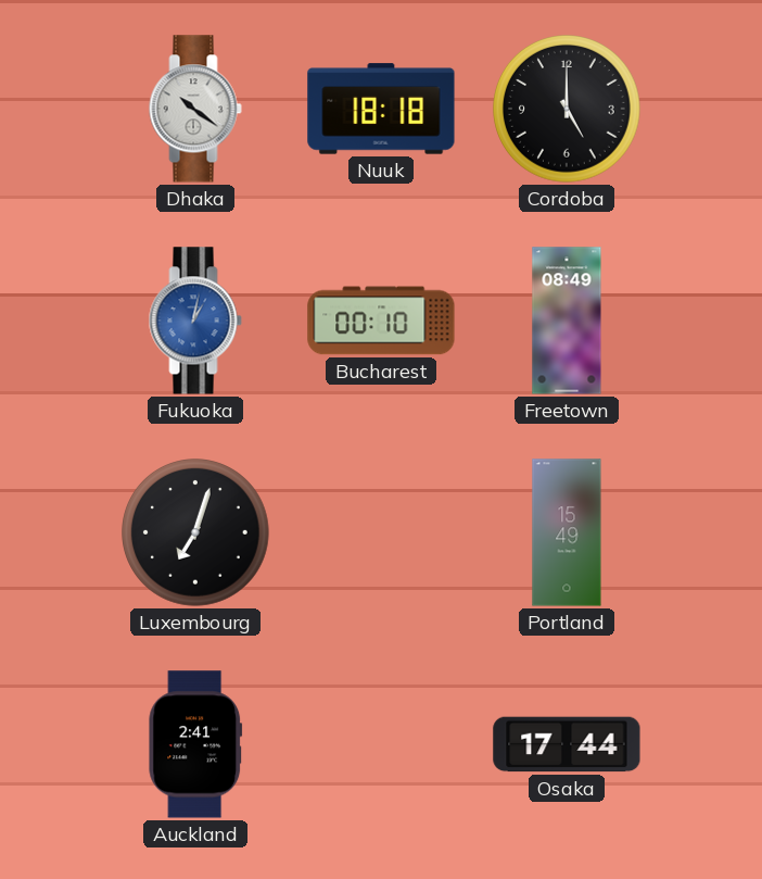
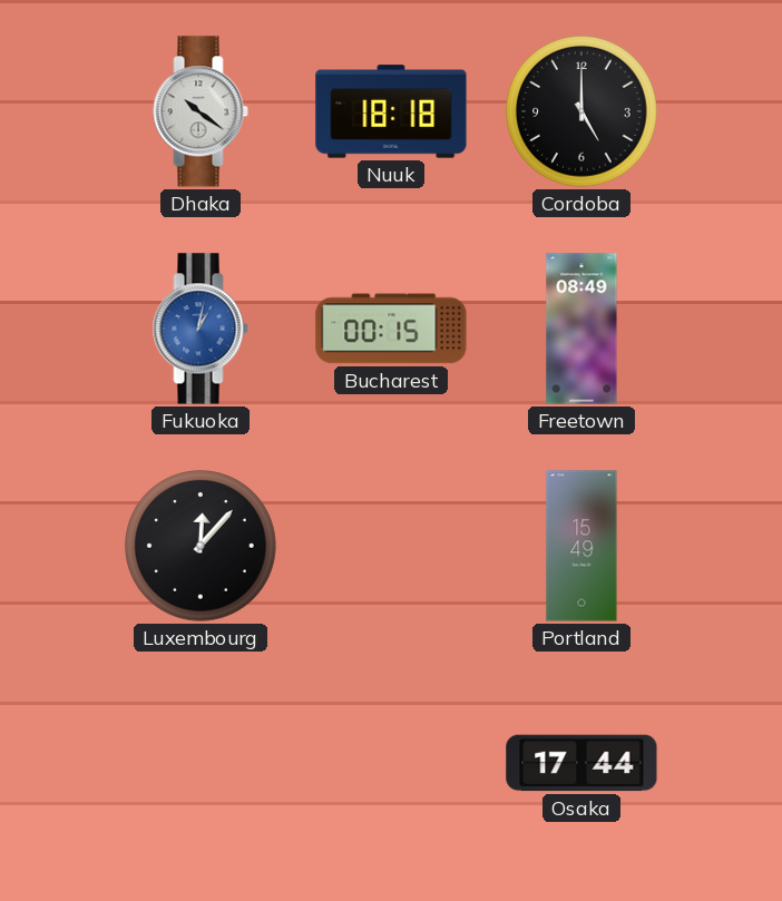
Bucharest: 00:10 -> 00:15 (391, 329)
Luxembourg: 7:03 -> 12:07 (202, 547)
Auckland: 2:41 -> none (195, 744)
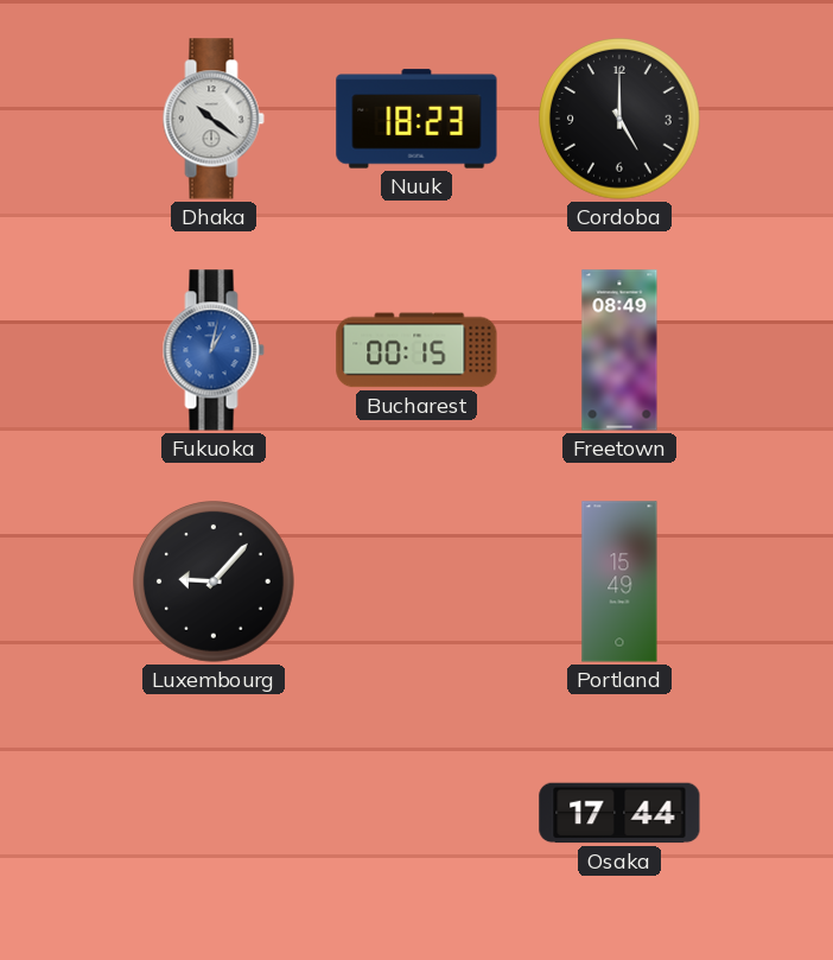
Nuuk: 18:18 -> 18:23 (416, 119)
Luxembourg: 12:07 -> 9:07 (215, 583)
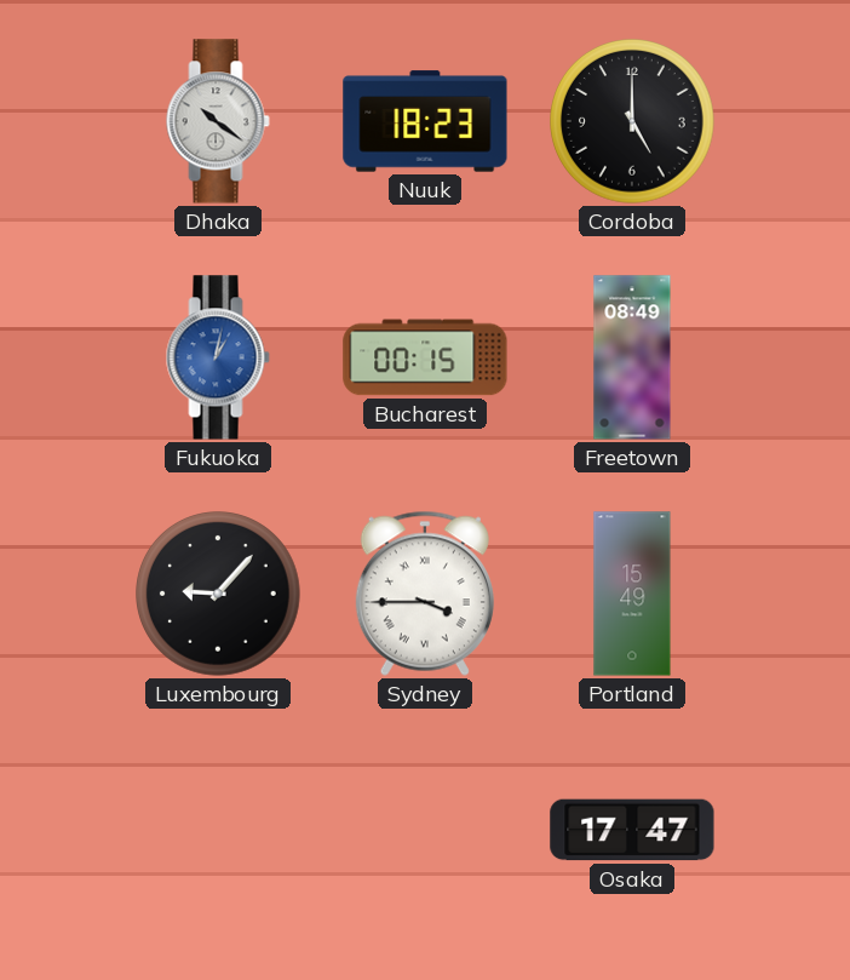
Sydney: none -> 3:45 (425, 594)
Osaka: 17:44 -> 17:47 (632, 830)
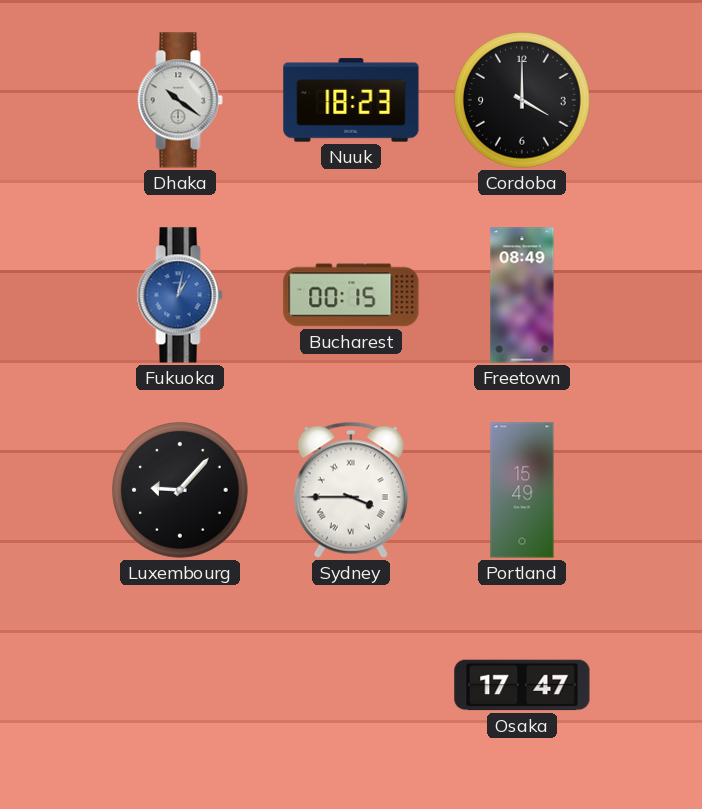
Cordoba: 5:00 -> 4:00 (523, 101)
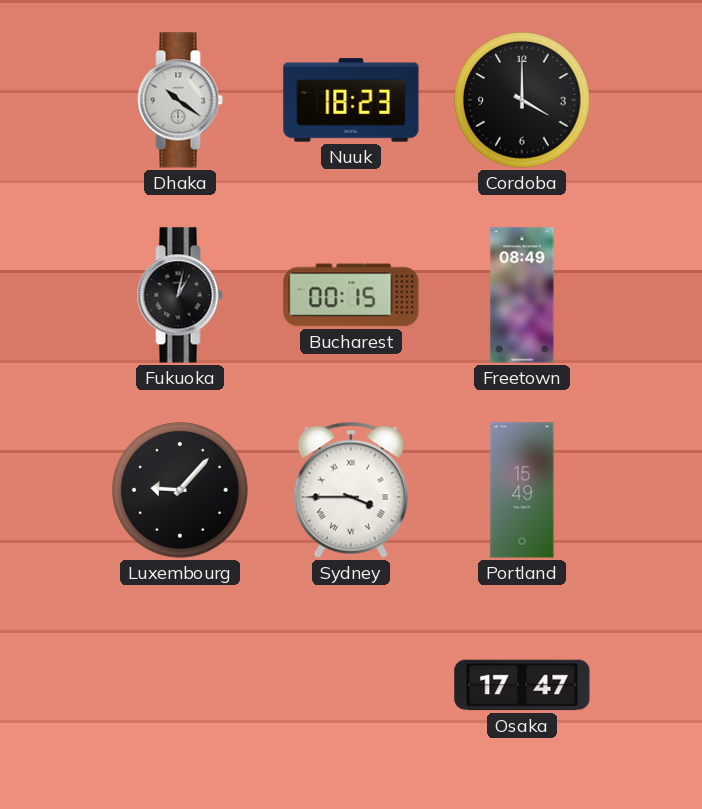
Fukuoka dial: blue -> black (180, 295)
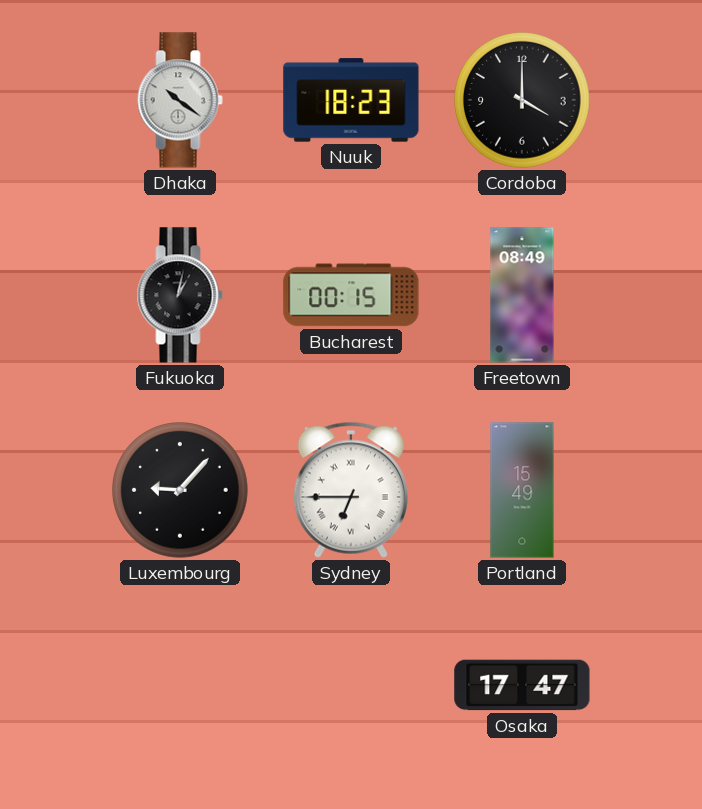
Sydney: 3:45 -> 6:45 (351, 490)
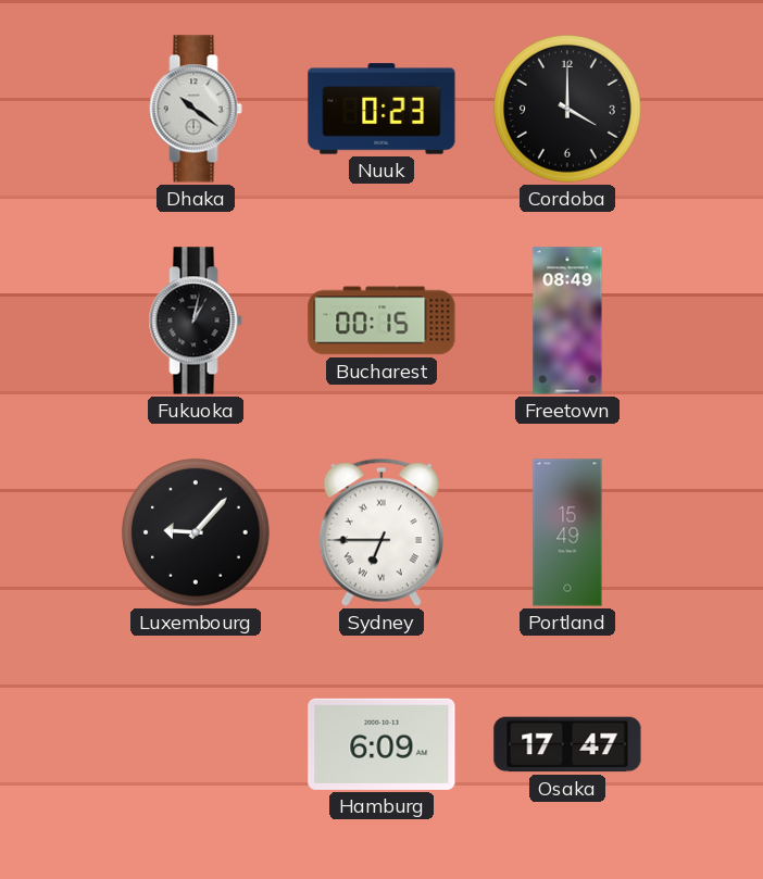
Nuuk: 18:23 -> 0:23 (381, 109)
Hamburg: none -> 6:09 (381, 744)
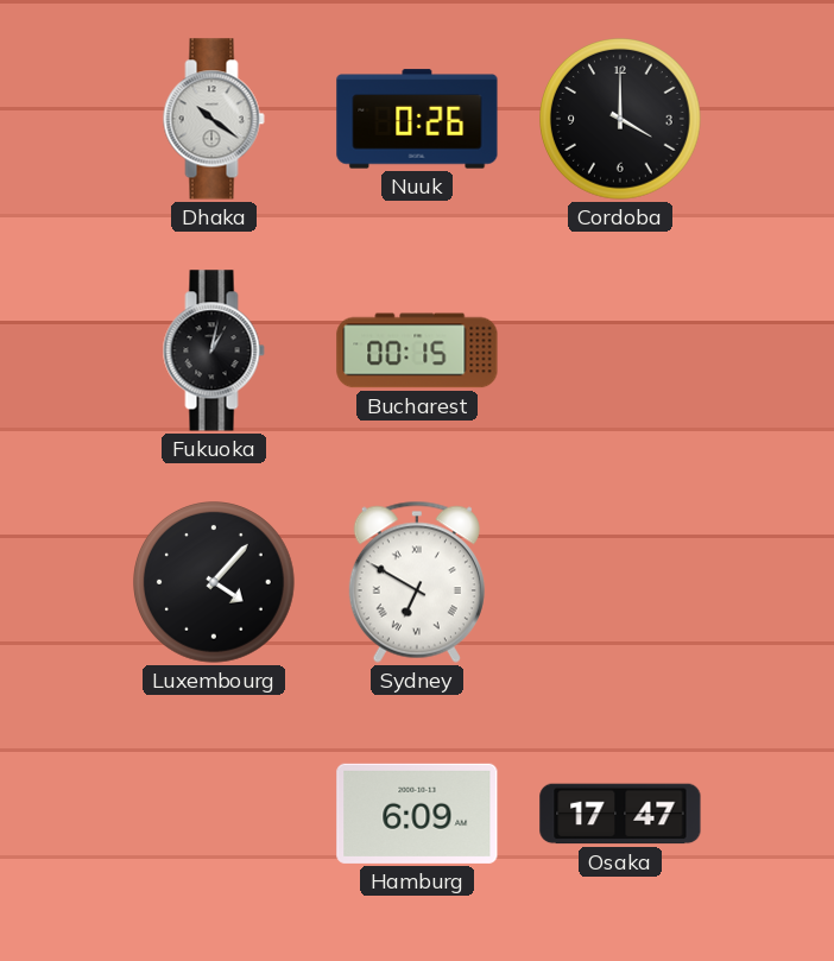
Nuuk: 0:23 -> 0:26 (417, 119)
Freetown: 08:49 -> none (567, 321)
Luxembourg: 9:07 -> 4:07 (215, 583)
Sydney: 6:45 -> 6:50 (417, 582)
Portland: 15:49 -> none (567, 532)
